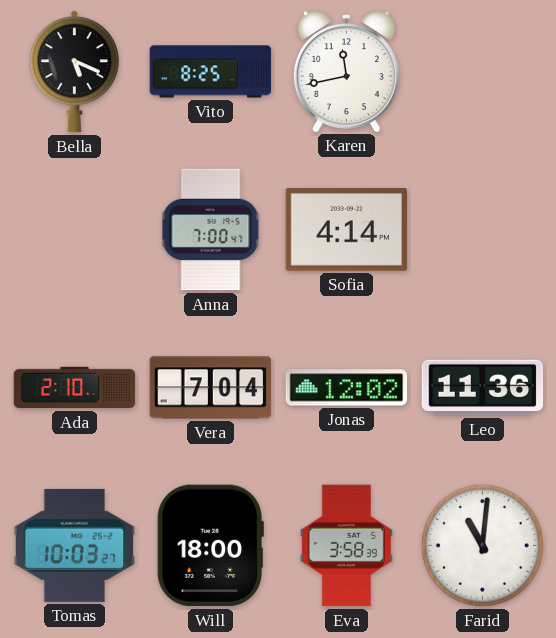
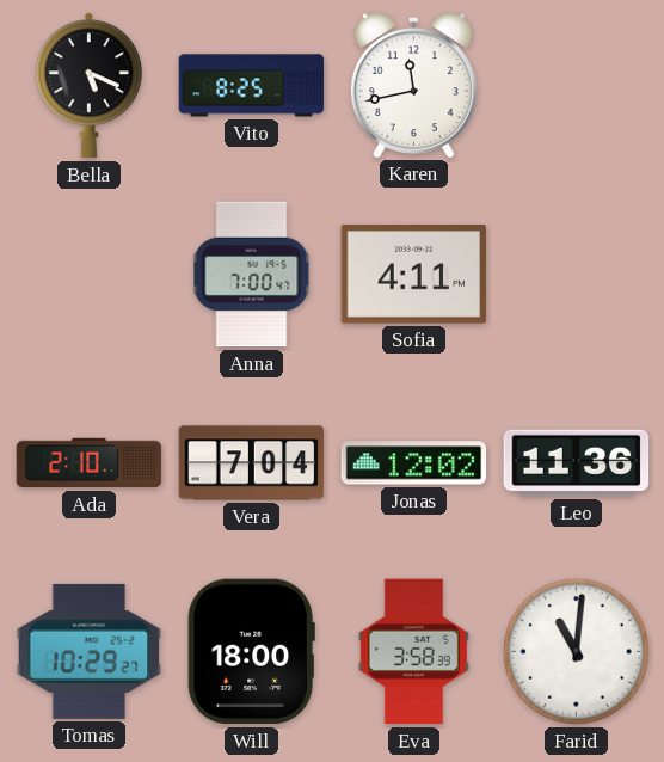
Sofia: 4:14 -> 4:11 (414, 275)
Tomas: 10:03 -> 10:29 (90, 651)
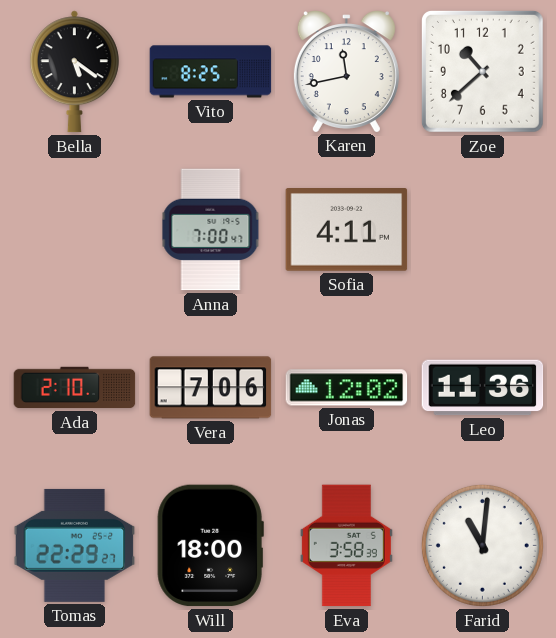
Bella: 5:19 -> 5:21 (74, 72)
Zoe: none -> 10:38 (482, 71)
Vera: 7:04 -> 7:06 (211, 388)
Tomas: 10:29 -> 22:29 (75, 545)
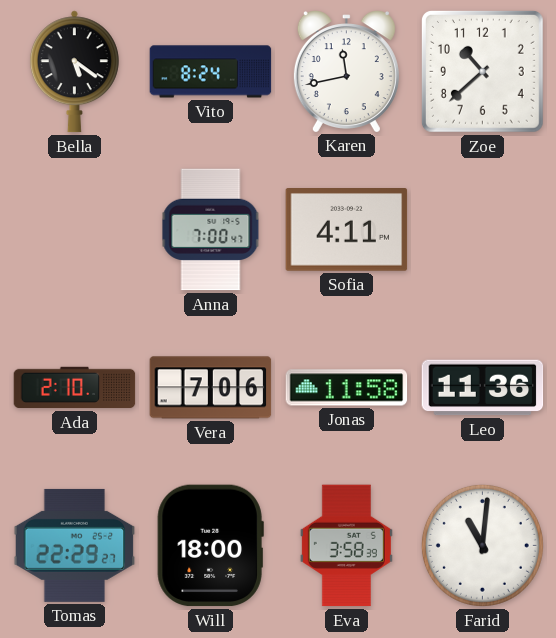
Vito: 8:25 -> 8:24 (211, 72)
Jonas: 12:02 -> 11:58 (347, 388)
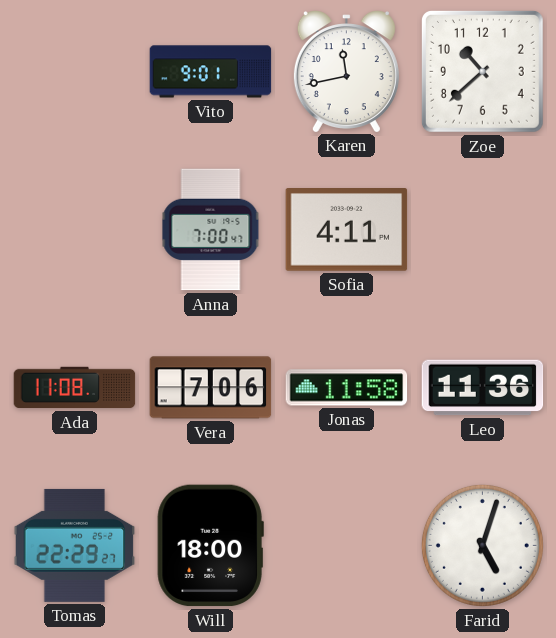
Bella: 5:21 -> none (74, 72)
Vito: 8:24 -> 9:01 (211, 72)
Ada: 2:10 -> 11:08 (75, 388)
Eva: 3:58 -> none (346, 546)
Farid: 11:01 -> 5:03 (482, 545)
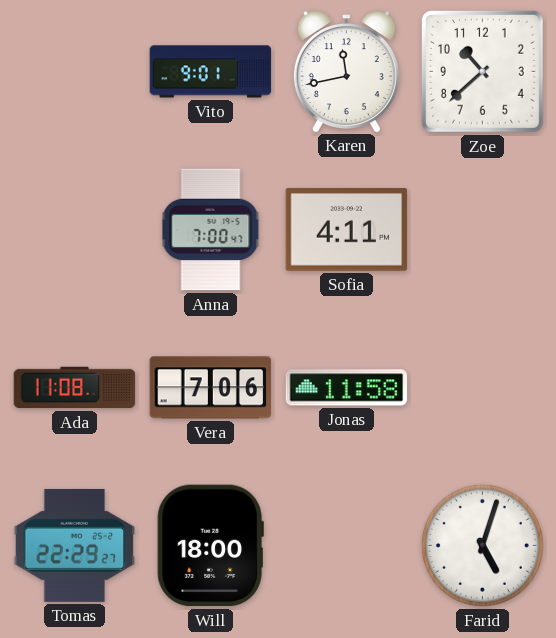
Leo: 11:36 -> none (483, 388)
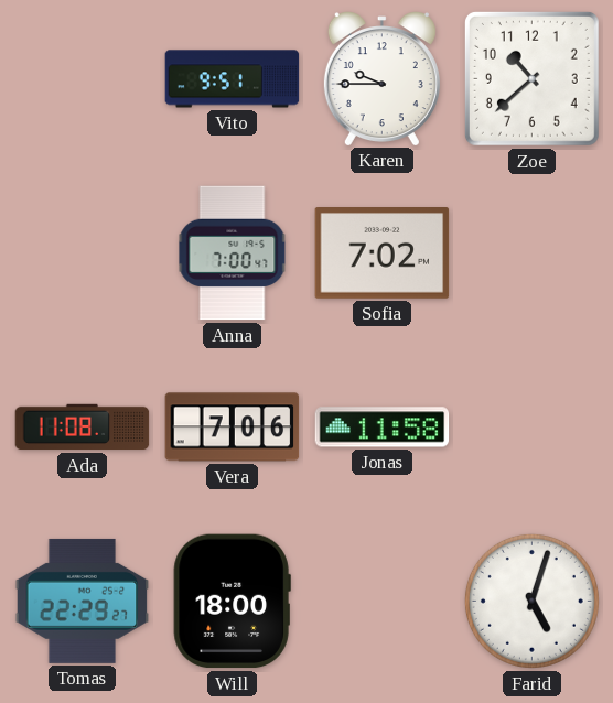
Vito: 9:01 -> 9:51 (233, 79)
Karen: 11:43 -> 9:45 (381, 78)
Sofia: 4:11 -> 7:02 (383, 253)
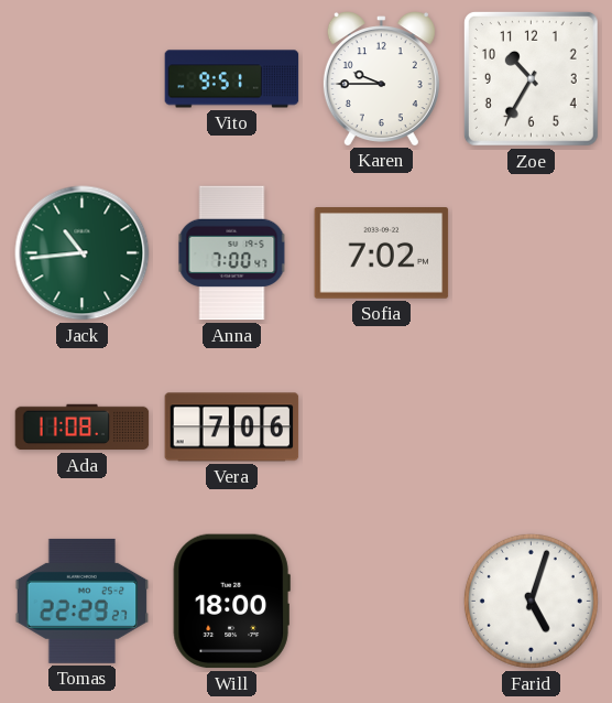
Zoe: 10:38 -> 10:35 (531, 78)
Jack: none -> 10:44 (83, 253)
Jonas: 11:58 -> none (383, 428)
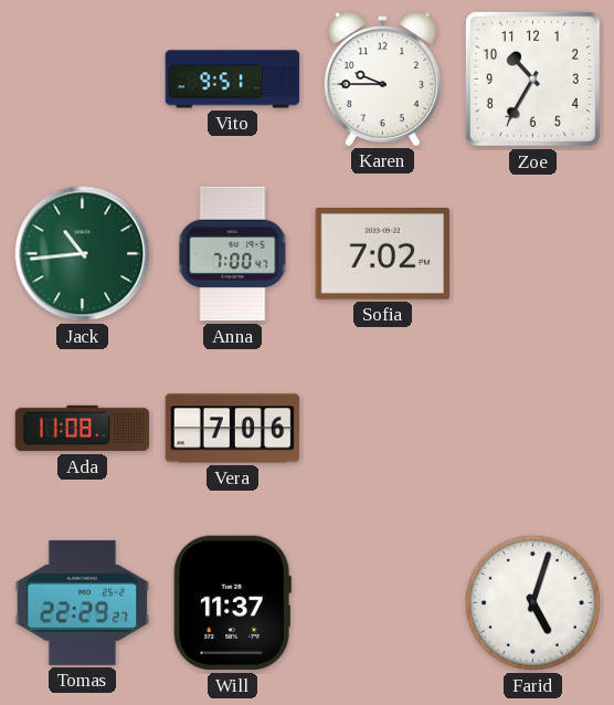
Will: 18:00 -> 11:37 (232, 603)
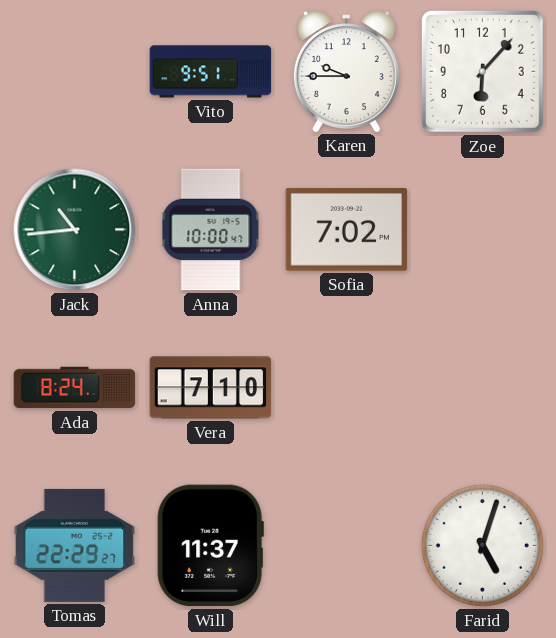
Zoe: 10:35 -> 6:07 (482, 71)
Anna: 7:00 -> 10:00 (211, 230)
Ada: 11:08 -> 8:24 (75, 388)
Vera: 7:06 -> 7:10 (211, 388)
